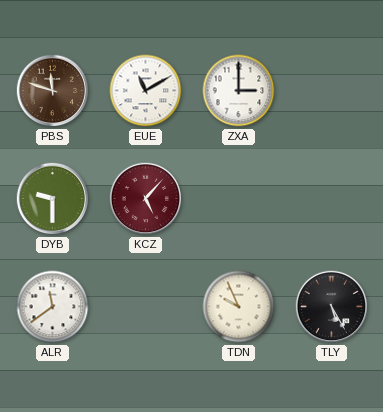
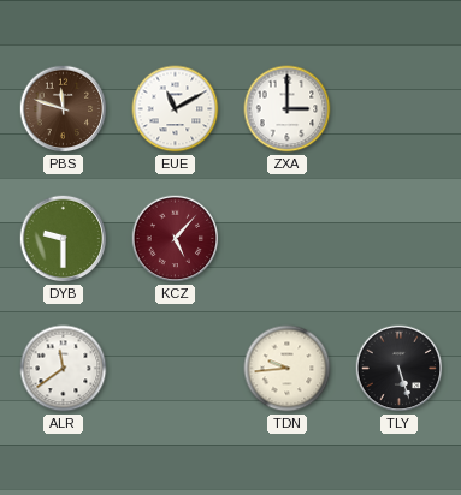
TDN: 9:56 -> 9:44 (288, 369)
TLY: 5:25 -> 5:27 (400, 369)
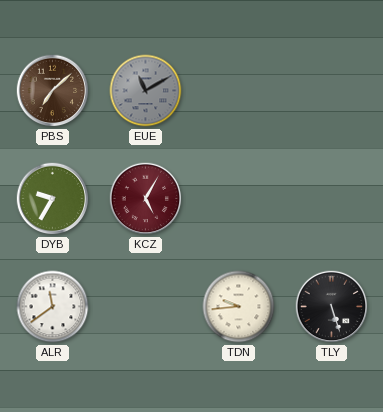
PBS: 11:48 -> 7:08 (53, 91)
EUE dial: white -> grey (146, 91)
ZXA: 3:00 -> none (288, 109)
DYB: 9:30 -> 9:35 (53, 199)
KCZ: 5:07 -> 5:05 (146, 199)
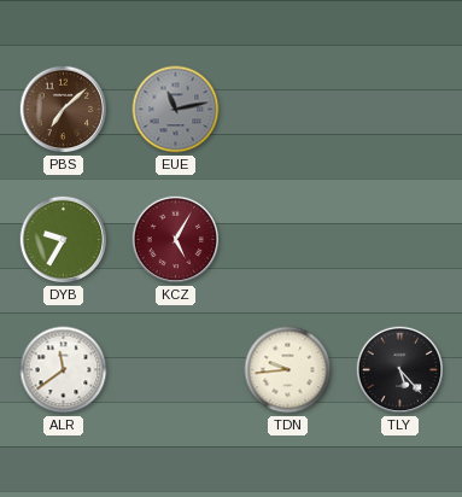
EUE: 11:10 -> 11:13 (176, 110)
TLY: 5:27 -> 5:23 (400, 370)
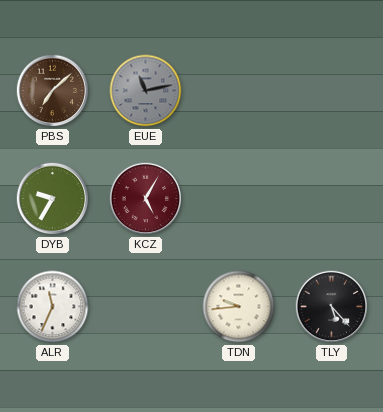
ALR: 11:39 -> 11:34 (53, 307)
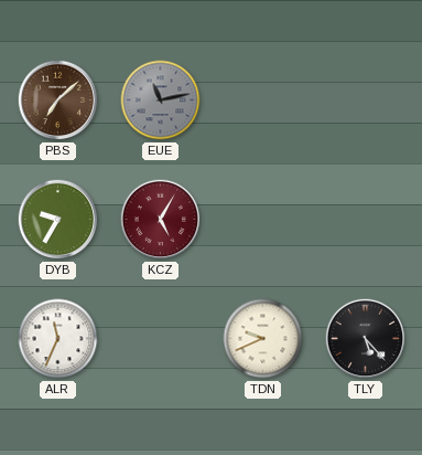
TDN: 9:44 -> 9:41 (263, 339)
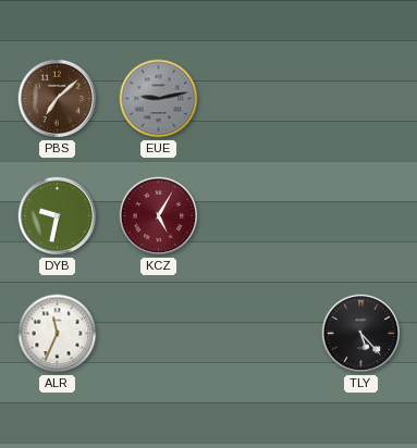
EUE: 11:13 -> 9:13 (159, 99)
DYB: 9:35 -> 9:32 (58, 216)
TDN: 9:41 -> none (263, 339)
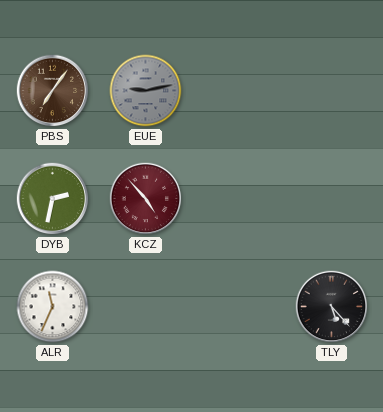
PBS: 7:08 -> 7:06 (53, 91)
DYB: 9:32 -> 2:32 (53, 199)
KCZ: 5:05 -> 4:53 (146, 199)
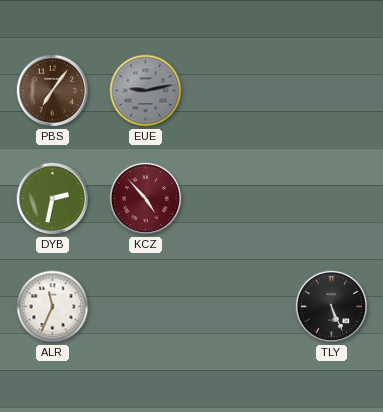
TLY: 5:23 -> 5:26 (332, 307)
